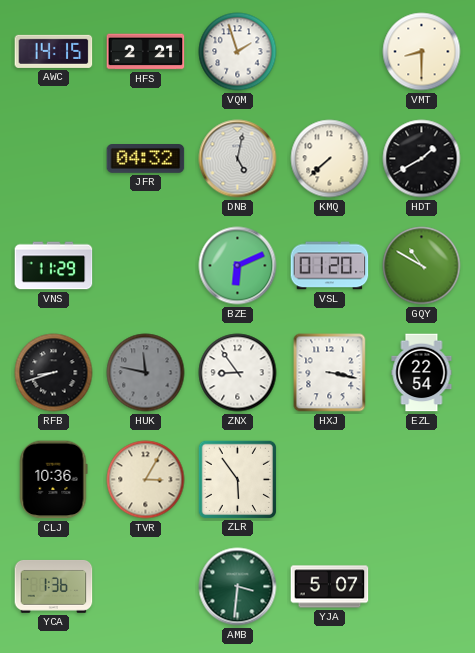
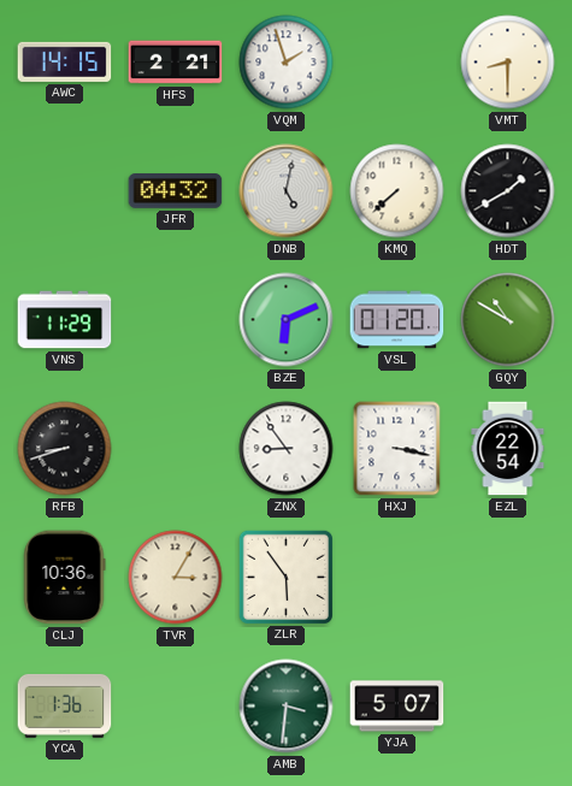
HUK: 11:47 -> none (146, 373)
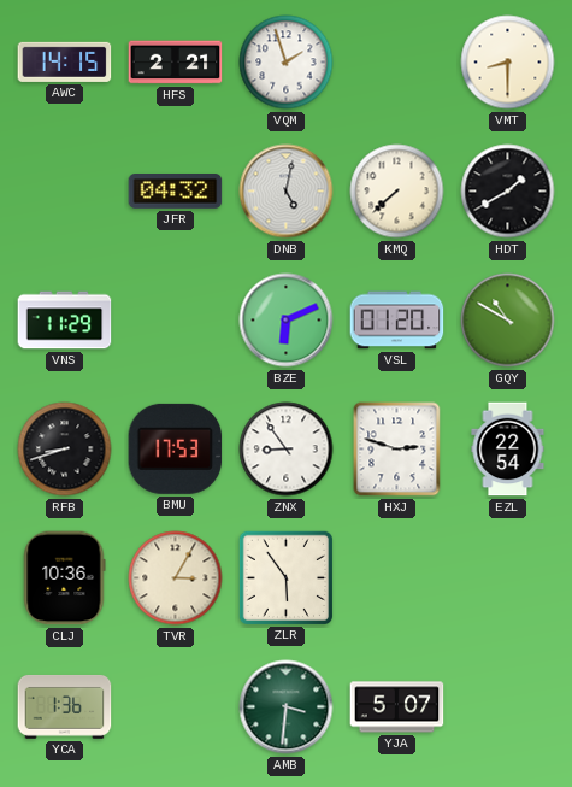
BMU: none -> 17:53 (176, 448)
HXJ: 3:17 -> 2:48 (397, 450)
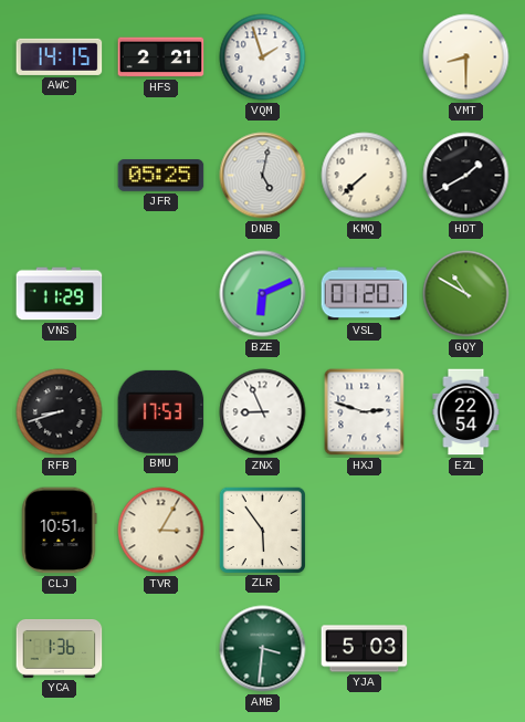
JFR: 04:32 -> 05:25 (161, 176)
ZNX: 8:54 -> 8:56 (263, 412)
CLJ: 10:36 -> 10:51 (60, 531)
YJA: 5:07 -> 5:03 (365, 649)
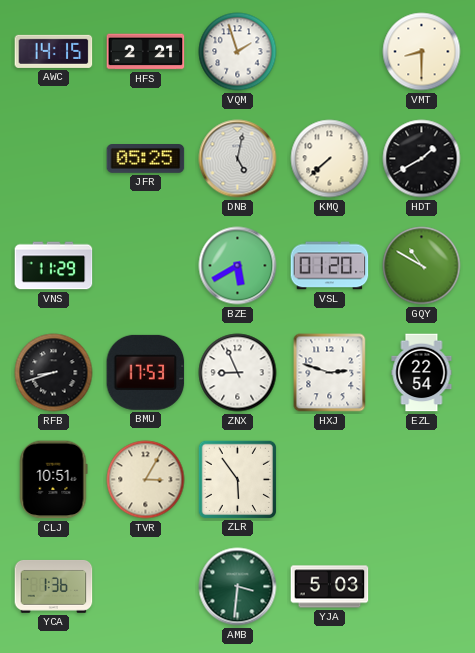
BZE: 6:11 -> 5:40 (238, 266)
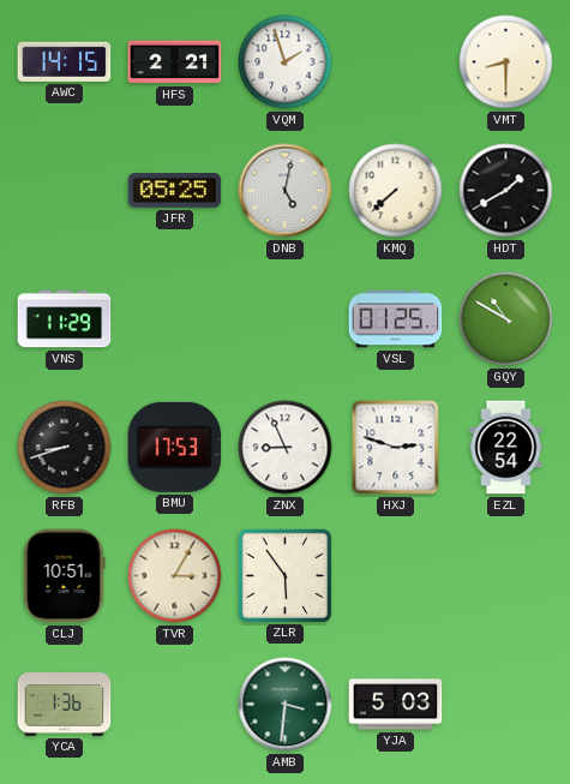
BZE: 5:40 -> none (238, 266)
VSL: 01:20 -> 01:25 (396, 319)
